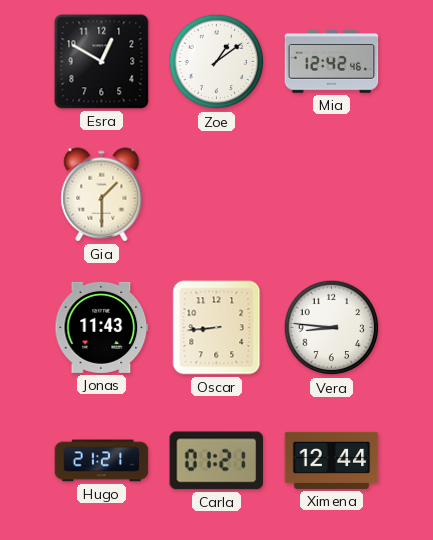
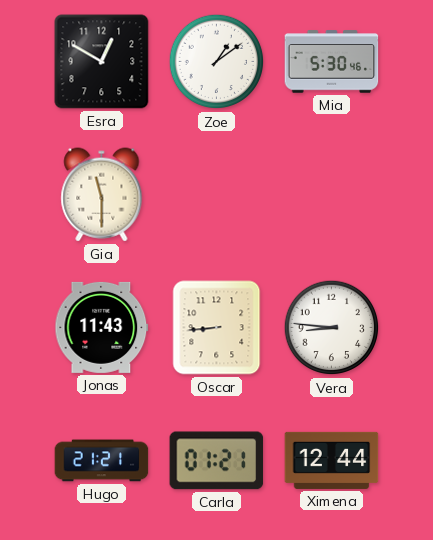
Mia: 12:42 -> 5:30 (332, 62)
Gia: 1:30 -> 11:30 (102, 195)
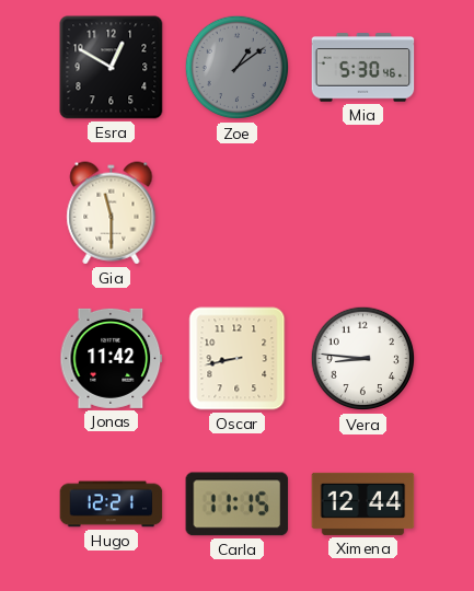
Zoe dial: white -> grey (238, 68)
Jonas: 11:43 -> 11:42 (112, 358)
Oscar: 8:44 -> 8:43 (238, 359)
Hugo: 21:21 -> 12:21 (112, 505)
Carla: 01:21 -> 11:15 (238, 505)
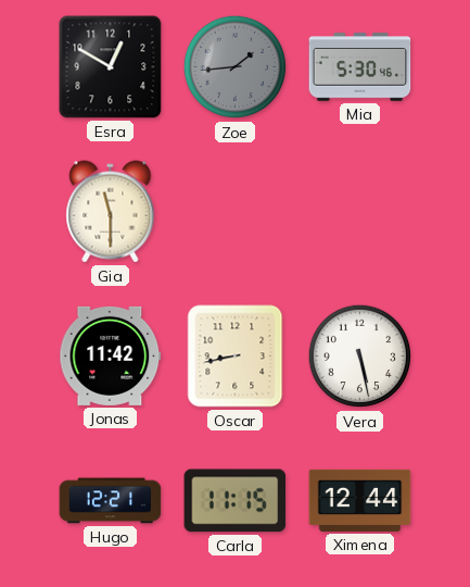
Zoe: 1:09 -> 1:44 (236, 67)
Vera: 8:46 -> 5:28 (360, 357)
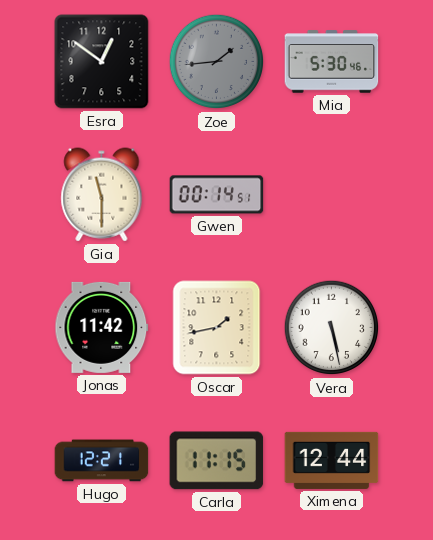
Esra: 12:50 -> 12:51 (102, 62)
Gwen: none -> 00:14 (217, 195)
Oscar: 8:43 -> 1:43 (217, 328)
